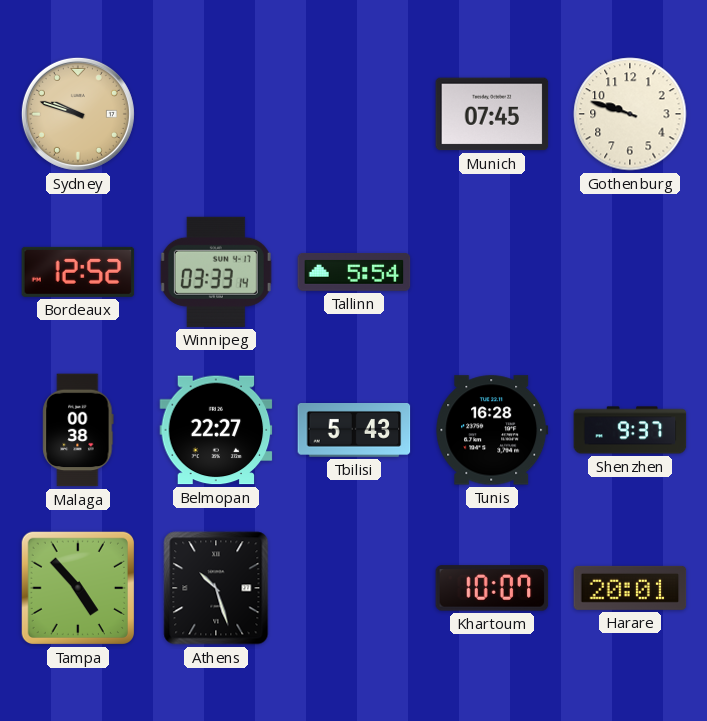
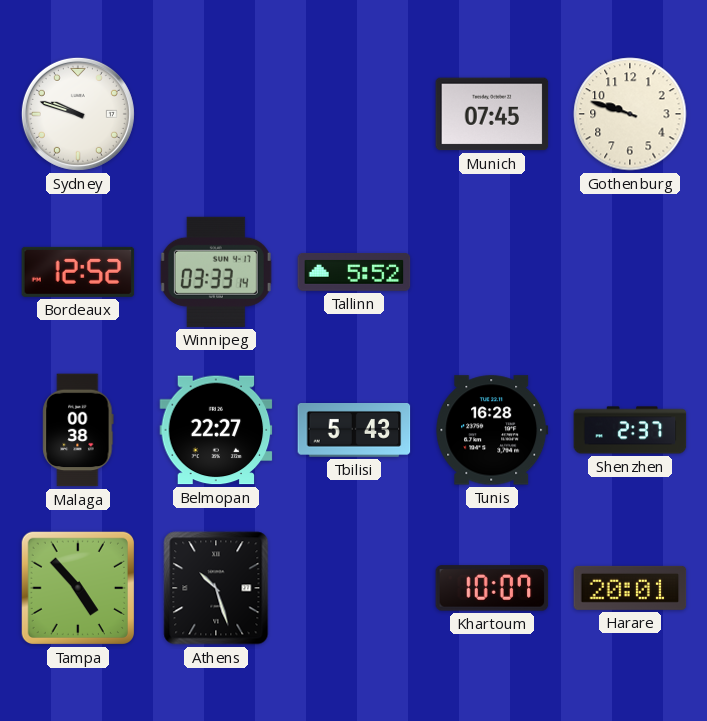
Sydney dial: champagne -> white (78, 114)
Tallinn: 5:54 -> 5:52 (354, 273)
Shenzhen: 9:37 -> 2:37 (630, 430)
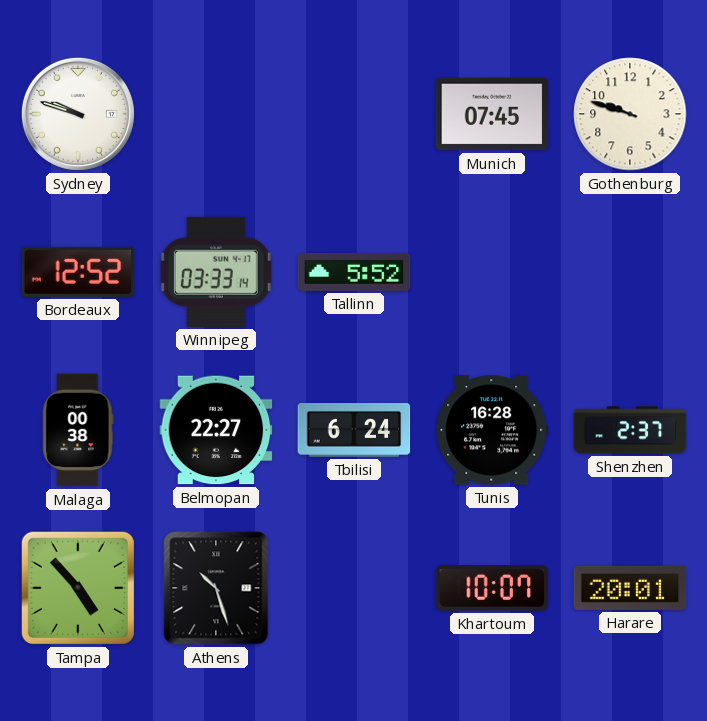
Tbilisi: 5:43 -> 6:24 (354, 430)
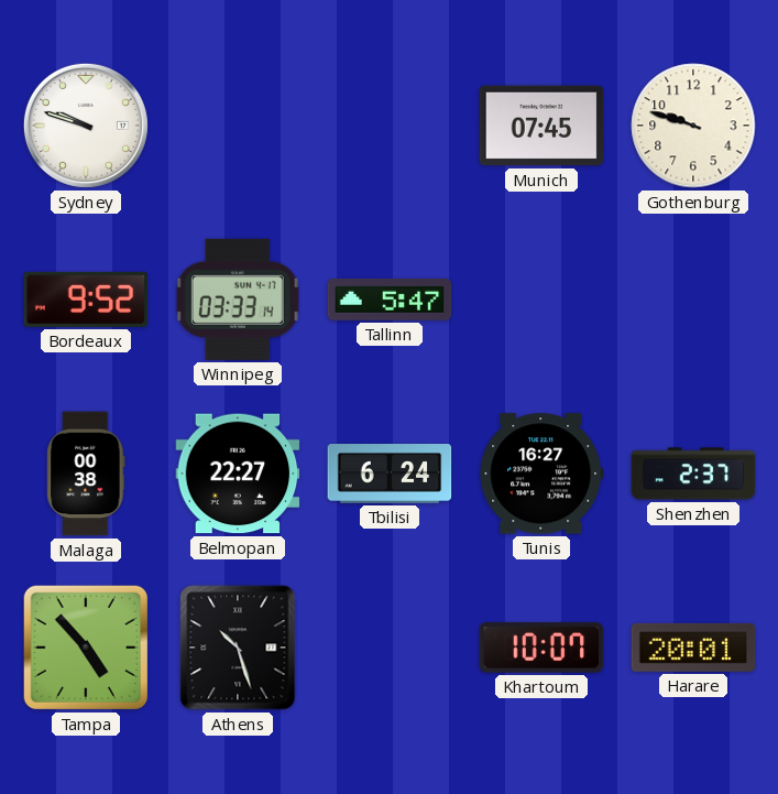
Bordeaux: 12:52 -> 9:52 (86, 300)
Tallinn: 5:52 -> 5:47 (390, 301)
Tunis: 16:28 -> 16:27 (541, 474)
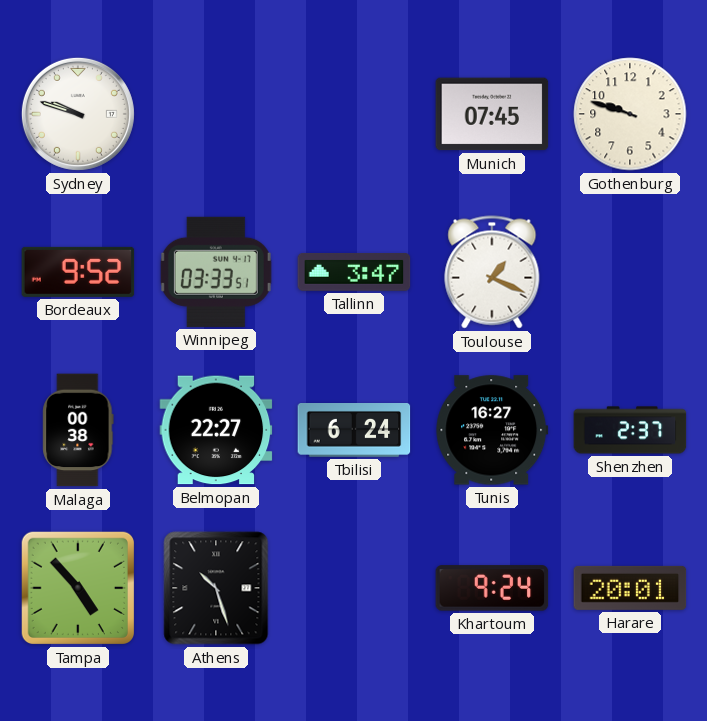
Winnipeg: 03:33:14 -> 03:33:51 (216, 272)
Tallinn: 5:47 -> 3:47 (354, 273)
Toulouse: none -> 1:19 (492, 272)
Khartoum: 10:07 -> 9:24 (492, 588)
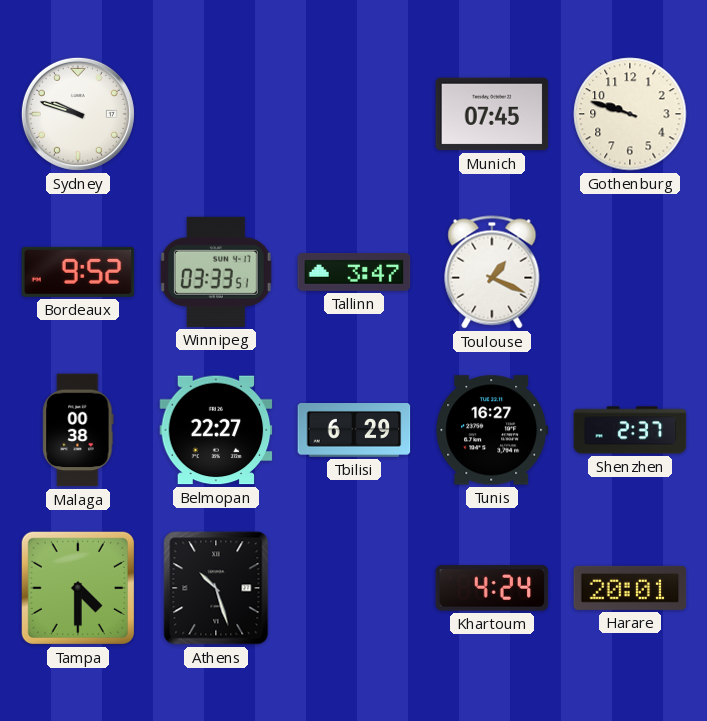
Tbilisi: 6:24 -> 6:29 (354, 430)
Tampa: 4:53 -> 4:30 (78, 588)
Khartoum: 9:24 -> 4:24 (492, 588)
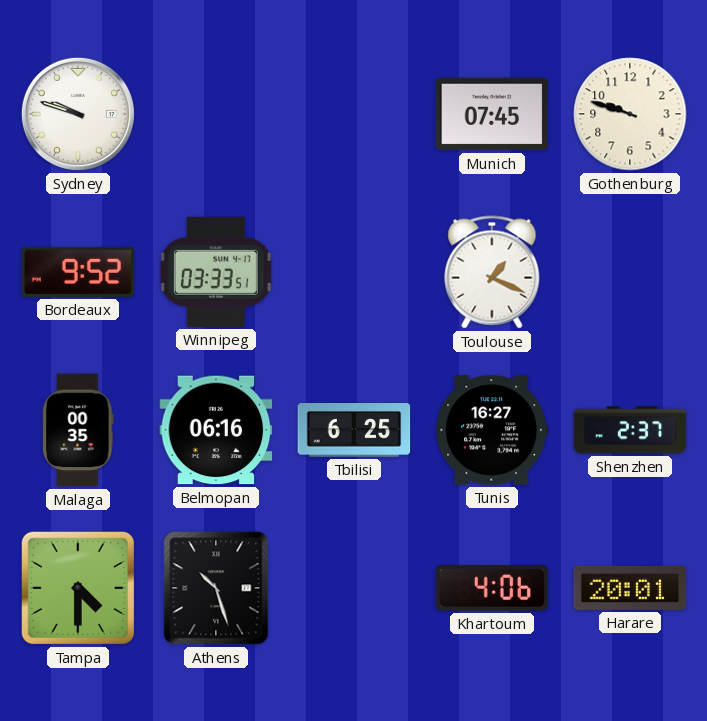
Tallinn: 3:47 -> none (354, 273)
Malaga: 00:38 -> 00:35 (78, 430)
Belmopan: 22:27 -> 06:16 (216, 430)
Tbilisi: 6:29 -> 6:25 (354, 430)
Khartoum: 4:24 -> 4:06 (492, 588)
